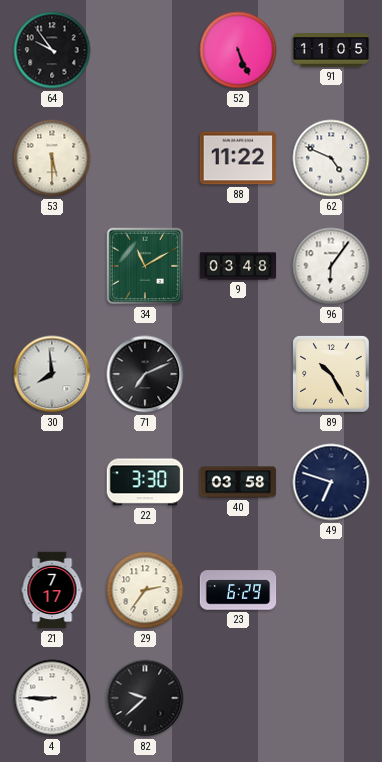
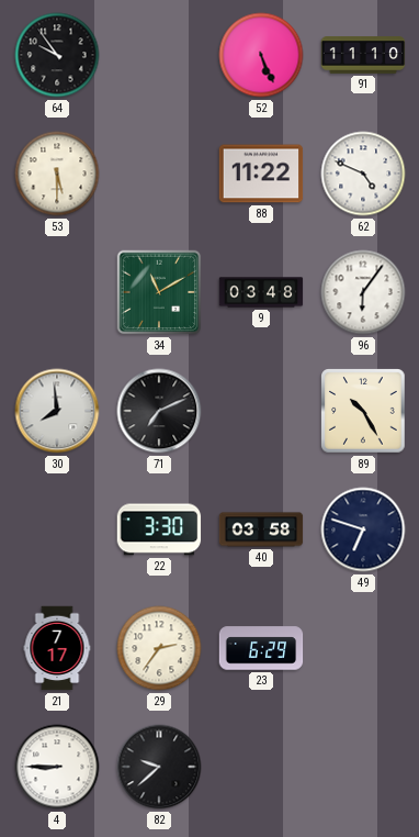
91: 11:05 -> 11:10 (363, 55)
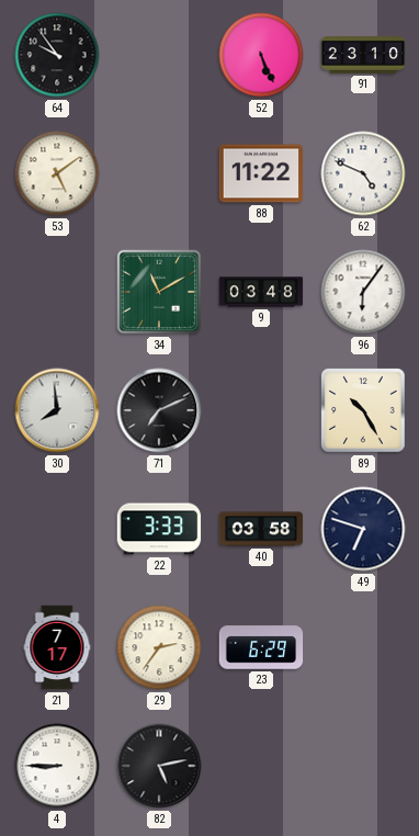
91: 11:10 -> 23:10 (363, 55)
53: 5:30 -> 5:09 (57, 173)
22: 3:30 -> 3:33 (159, 529)
82: 9:38 -> 5:13 (159, 766)
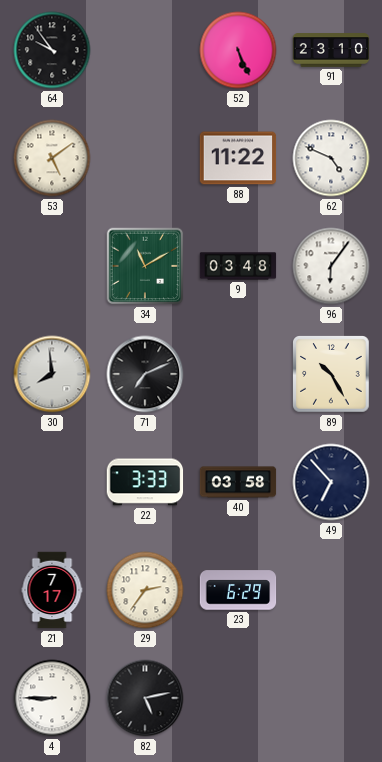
49: 6:48 -> 6:53 (331, 482)
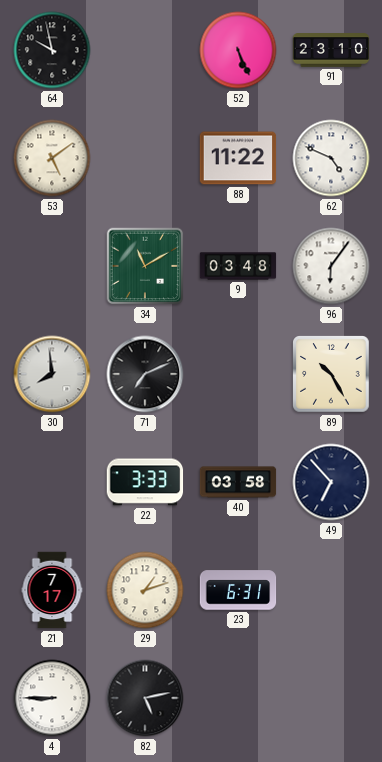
64: 9:54 -> 9:58 (52, 50)
29: 2:36 -> 1:12 (145, 590)
23: 6:29 -> 6:31 (238, 590)
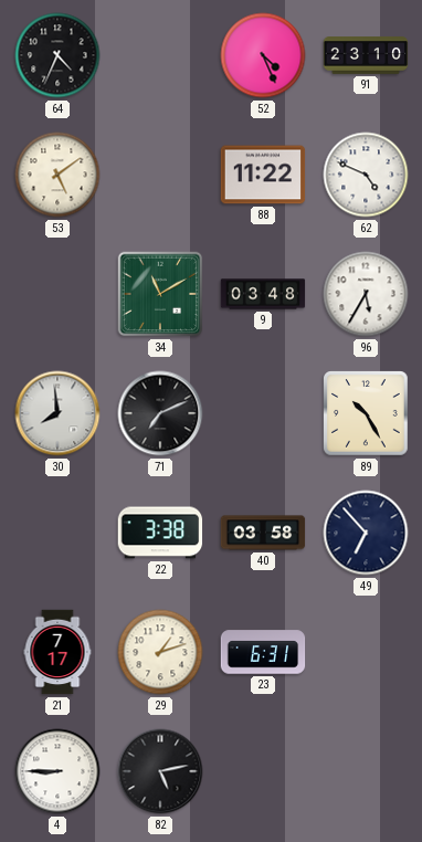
64: 9:58 -> 4:34 (57, 55)
52: 5:26 -> 4:26 (263, 55)
96: 6:06 -> 5:35 (366, 294)
22: 3:33 -> 3:38 (160, 533)
